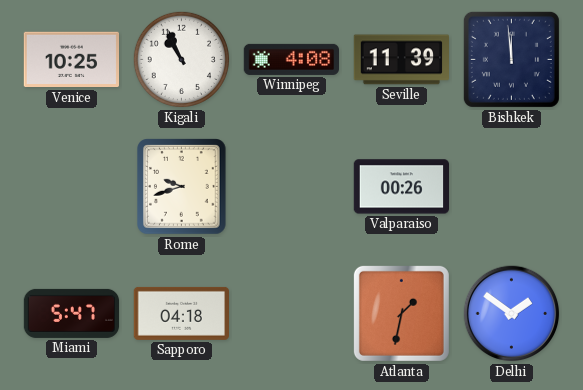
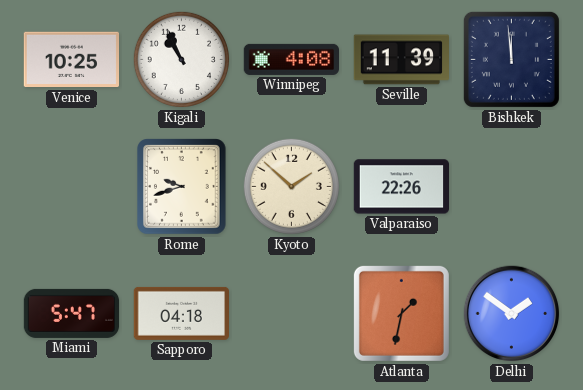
Kyoto: none -> 1:52 (291, 186)
Valparaiso: 00:26 -> 22:26 (401, 187)
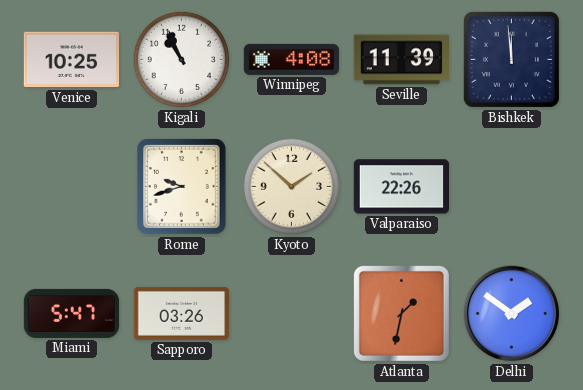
Sapporo: 04:18 -> 03:26 (181, 313)
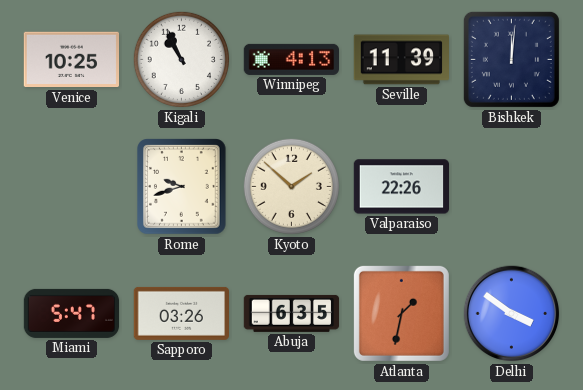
Winnipeg: 4:08 -> 4:13 (291, 59)
Bishkek: 11:59 -> 12:01 (511, 59)
Abuja: none -> 6:35 (292, 313)
Delhi: 1:51 -> 3:51 (512, 314)
